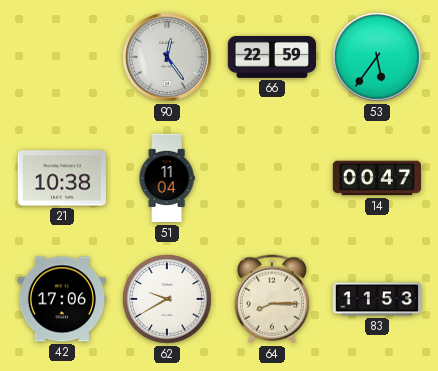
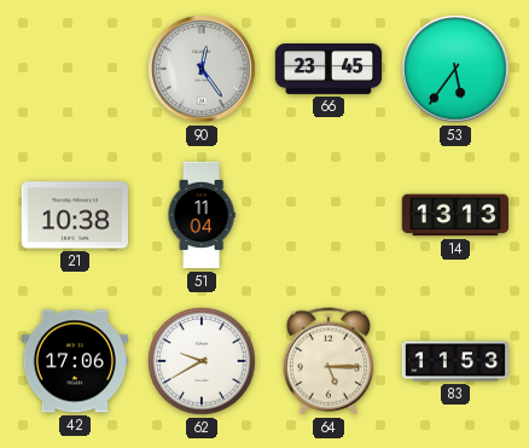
66: 22:59 -> 23:45 (329, 70)
14: 00:47 -> 13:13 (454, 215)
64: 8:15 -> 5:15 (327, 361)
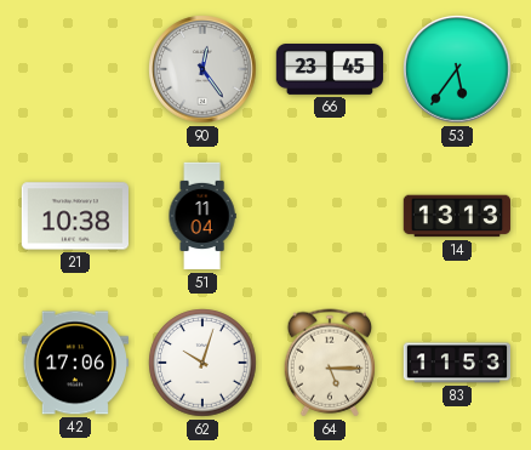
62: 9:40 -> 10:03 (202, 363)
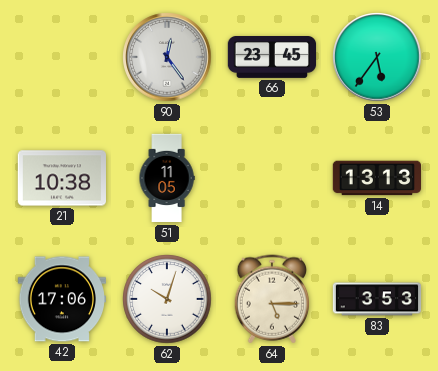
51: 11:04 -> 11:05 (167, 178)
83: 11:53 -> 3:53 (377, 299)
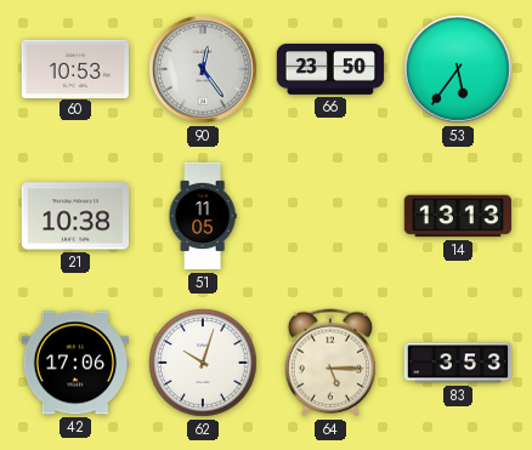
60: none -> 10:53 (74, 68)
66: 23:45 -> 23:50 (330, 70)
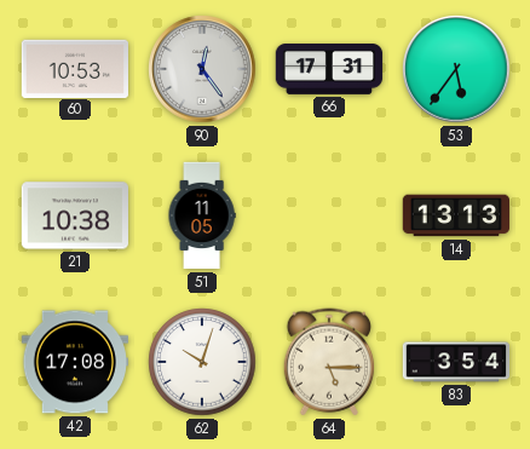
66: 23:50 -> 17:31 (329, 70)
42: 17:06 -> 17:08 (74, 362)
83: 3:53 -> 3:54 (456, 362)
